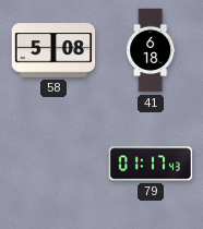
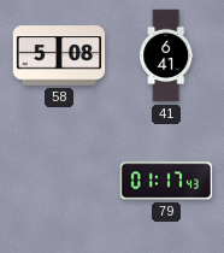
41: 6:18 -> 6:41 (166, 55)
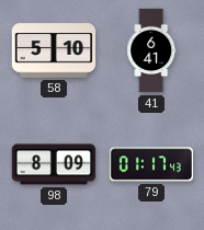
58: 5:08 -> 5:10 (54, 50)
98: none -> 8:09 (54, 164)
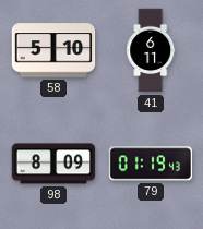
41: 6:41 -> 6:11 (151, 50)
79: 01:17 -> 01:19 (151, 164)
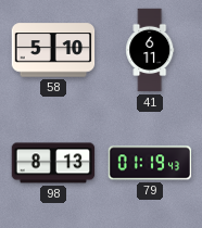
98: 8:09 -> 8:13 (53, 163)
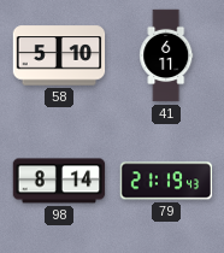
98: 8:13 -> 8:14 (59, 181)
79: 01:19 -> 21:19 (166, 181)
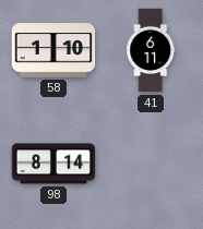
58: 5:10 -> 1:10 (53, 50)
79: 21:19 -> none (166, 181)
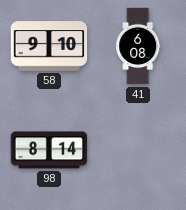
58: 1:10 -> 9:10 (49, 46)
41: 6:11 -> 6:08 (138, 46)
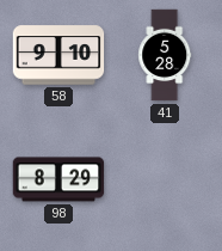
41: 6:08 -> 5:28 (165, 55)
98: 8:14 -> 8:29 (58, 179)
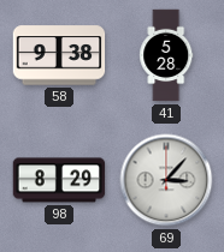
58: 9:10 -> 9:38 (59, 55)
69: none -> 3:07 (166, 180)
